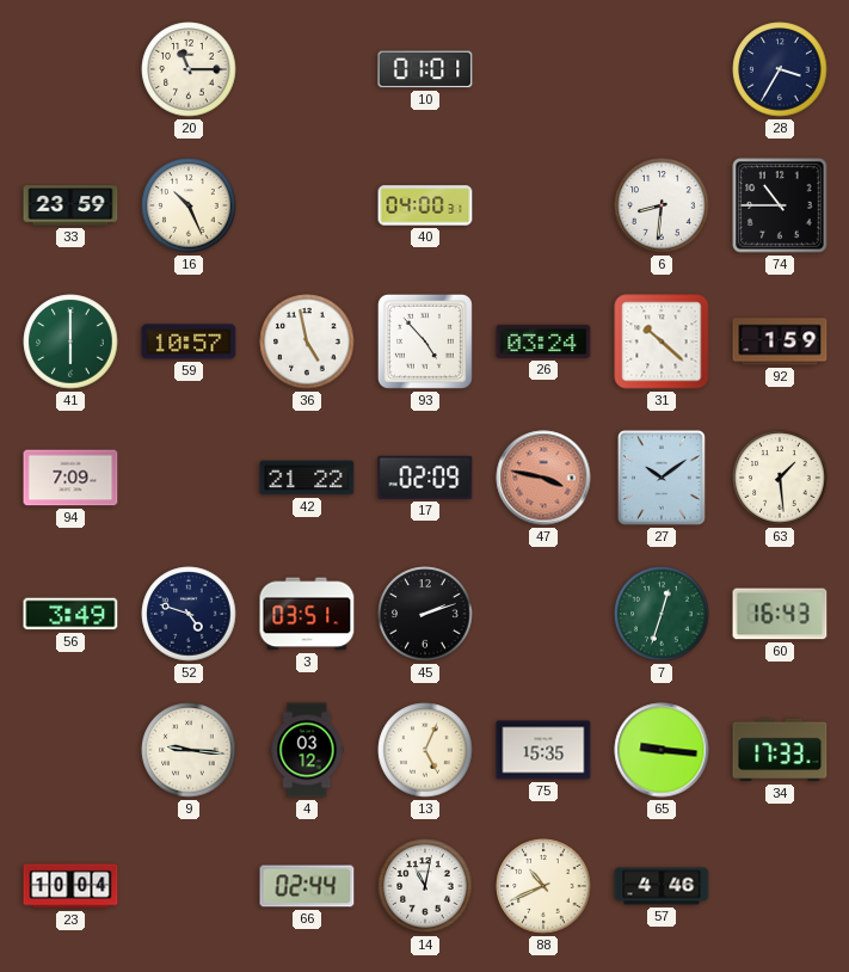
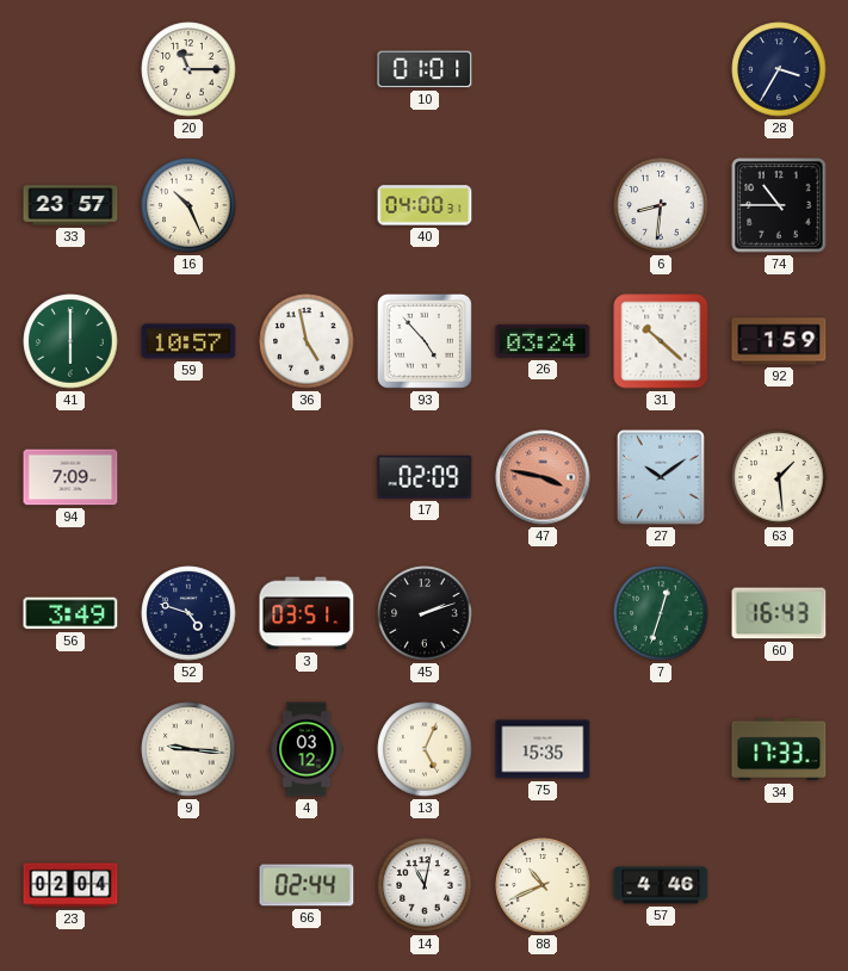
33: 23:59 -> 23:57 (70, 205)
42: 21:22 -> none (307, 478)
65: 9:16 -> none (662, 750)
23: 10:04 -> 02:04 (70, 885)
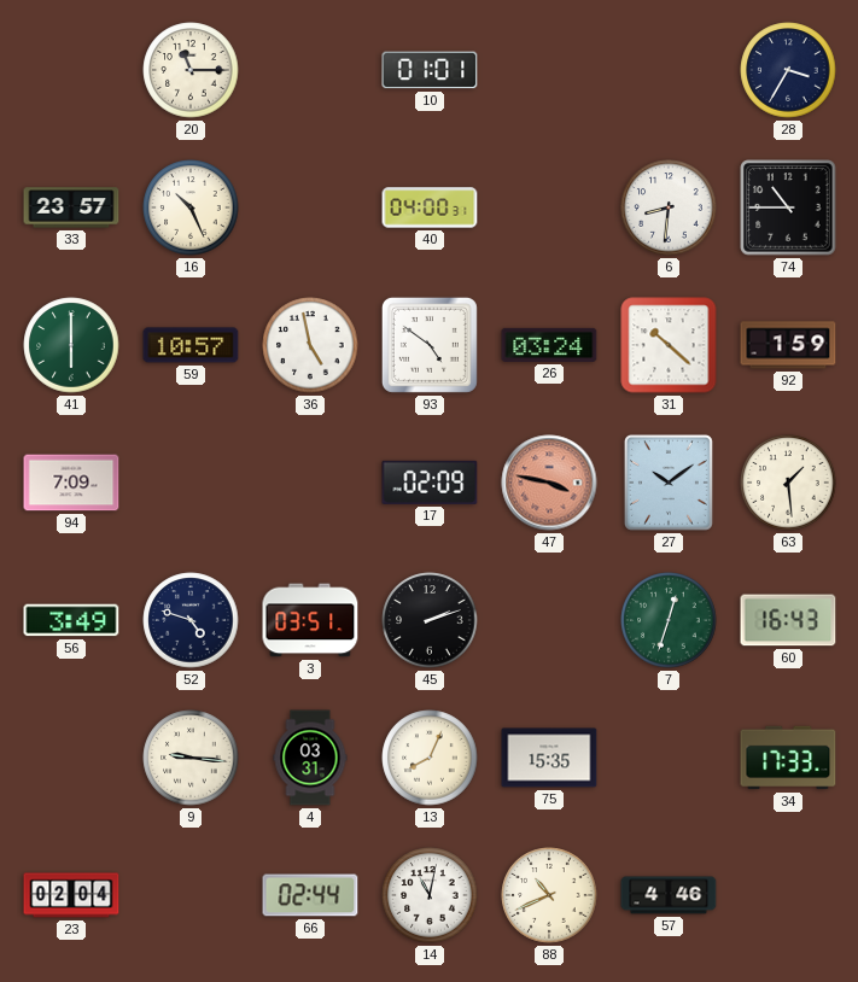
93: 4:53 -> 4:51 (430, 345)
4: 03:12 -> 03:31 (310, 758)
13: 5:04 -> 8:04 (430, 758)
